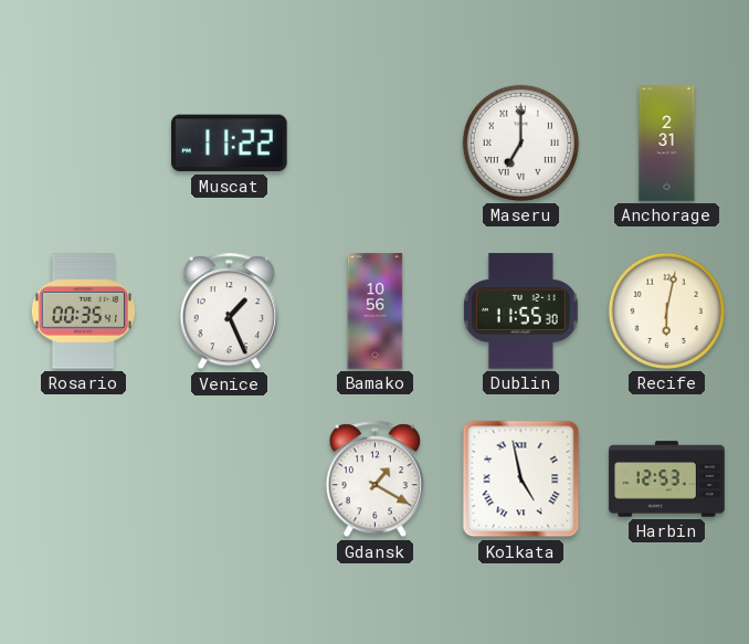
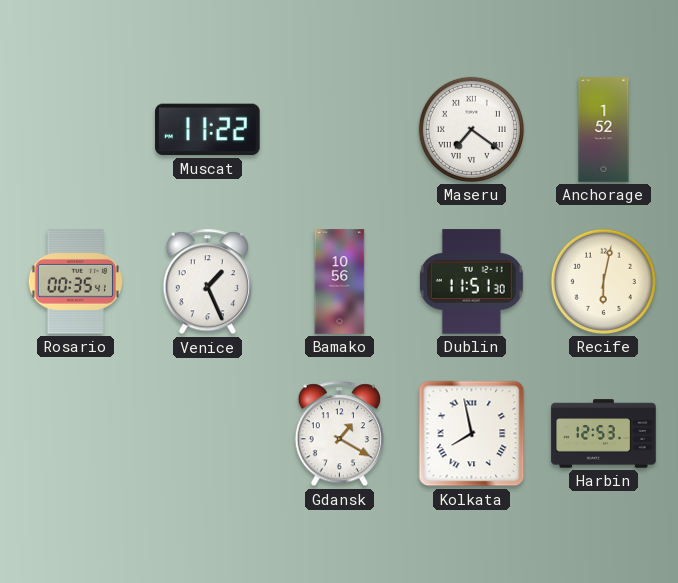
Maseru: 7:00 -> 7:21 (471, 129)
Anchorage: 2:31 -> 1:52 (604, 130)
Dublin: 11:55 -> 11:51 (471, 282)
Kolkata: 4:58 -> 7:58 (472, 434)
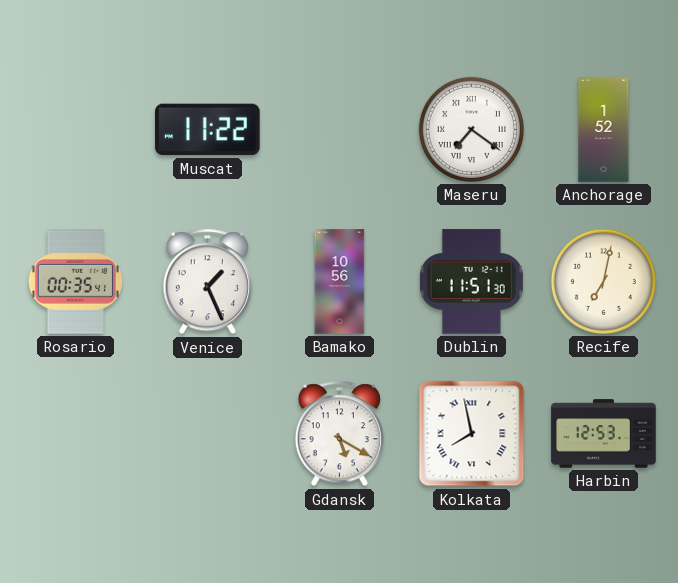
Recife: 6:02 -> 7:02 (603, 281)
Gdansk: 1:20 -> 5:20 (339, 434)
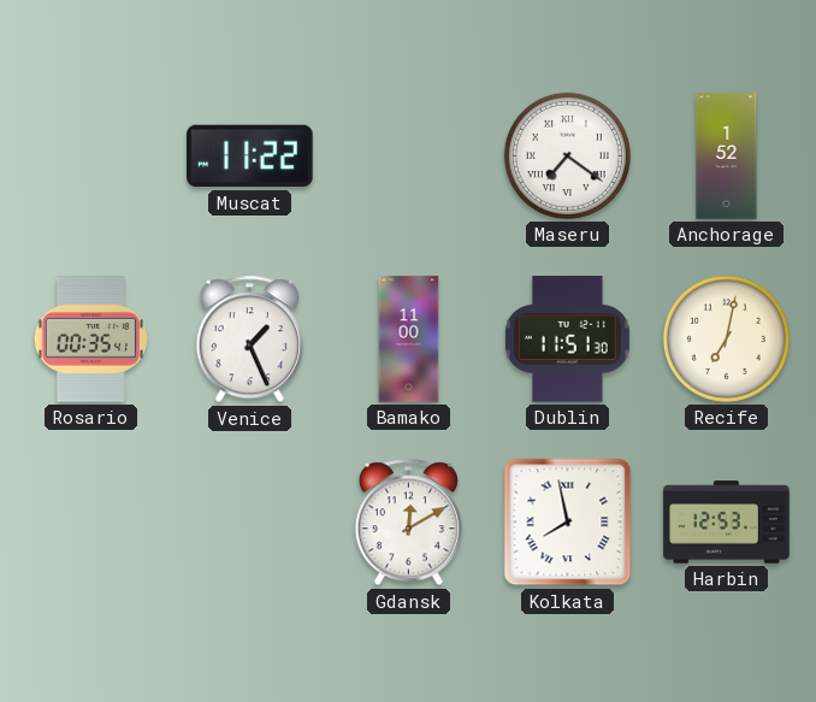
Bamako: 10:56 -> 11:00 (409, 340)
Gdansk: 5:20 -> 12:10 (408, 523)
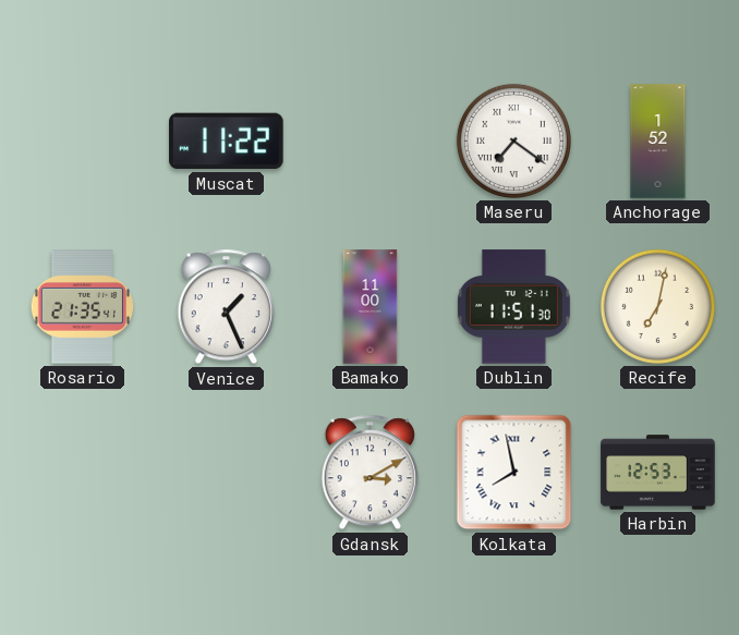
Rosario: 00:35 -> 21:35 (82, 307)
Gdansk: 12:10 -> 3:10 (370, 473)
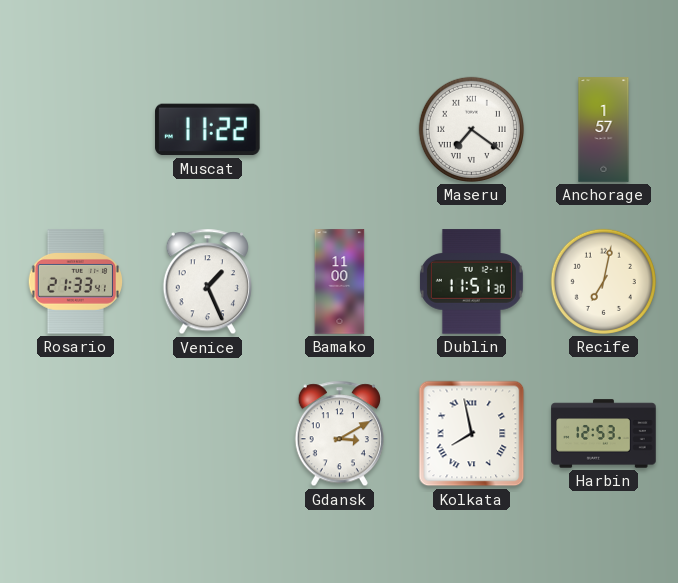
Anchorage: 1:52 -> 1:57 (604, 130)
Rosario: 21:35 -> 21:33 (75, 282)
